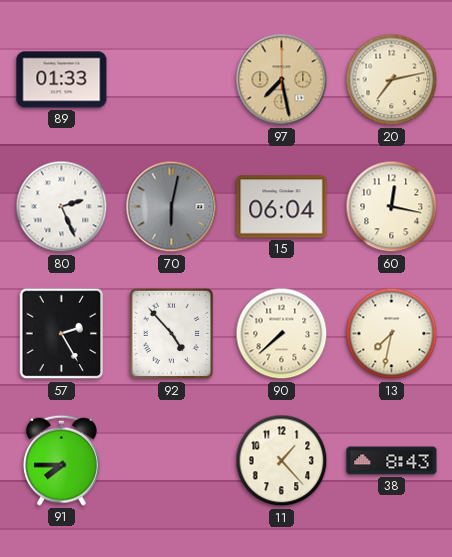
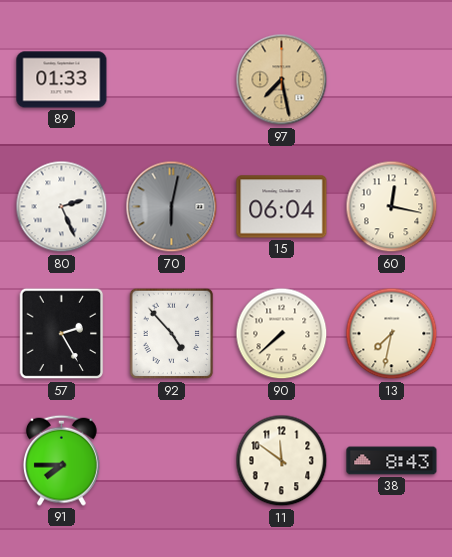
20: 7:13 -> none (392, 80)
11: 1:23 -> 11:51 (282, 461)
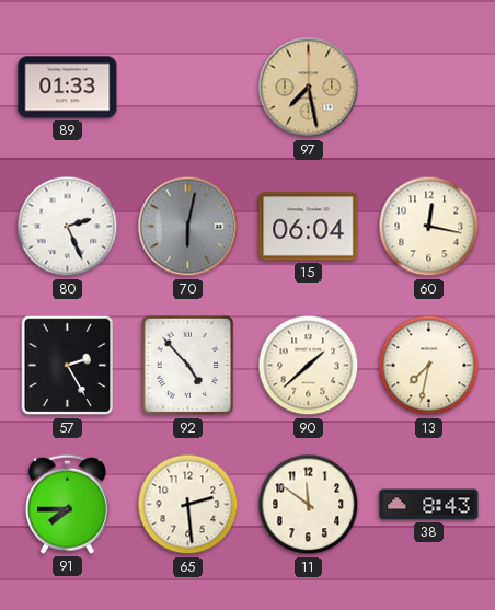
90: 7:38 -> 1:38 (309, 366)
65: none -> 2:29 (188, 505)
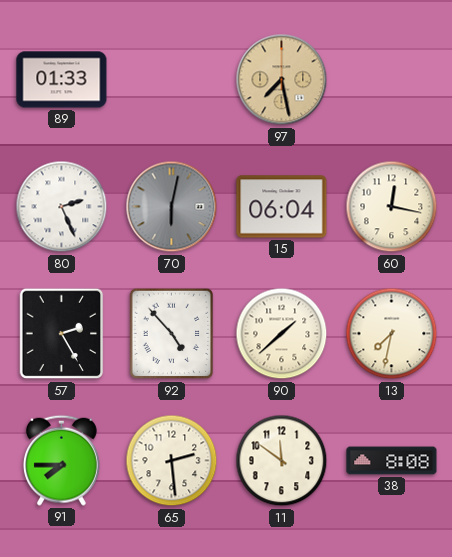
38: 8:43 -> 8:08 (392, 461)
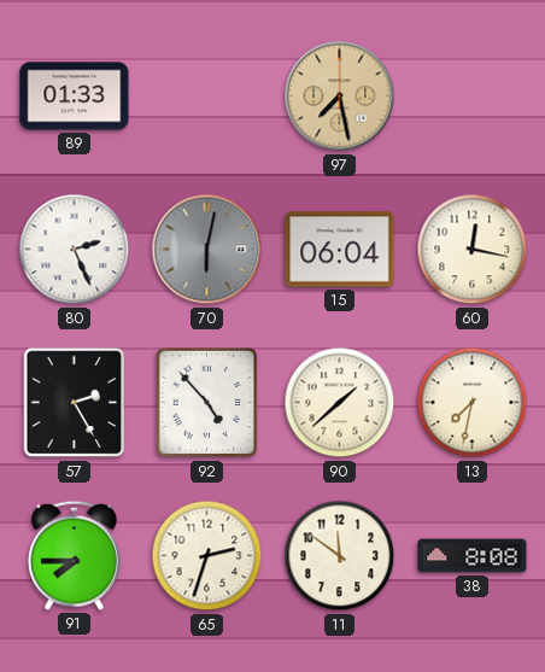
65: 2:29 -> 2:33 (207, 556)
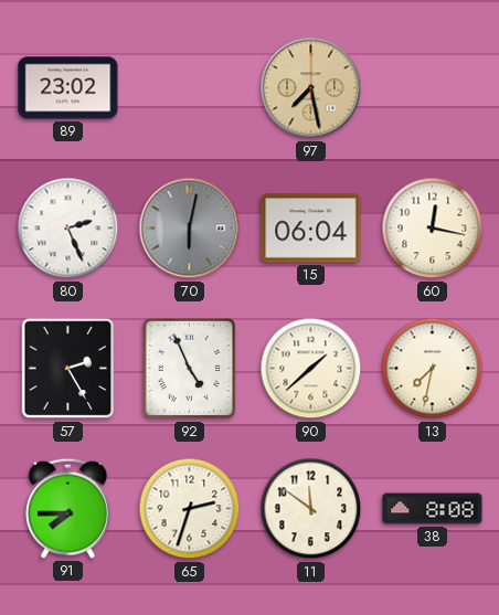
89: 01:33 -> 23:02 (68, 88)
92: 4:53 -> 4:56 (190, 369)
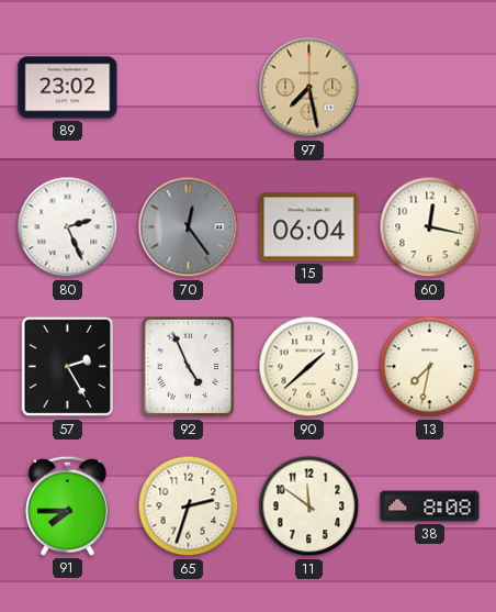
70: 6:02 -> 12:24 (189, 227)
